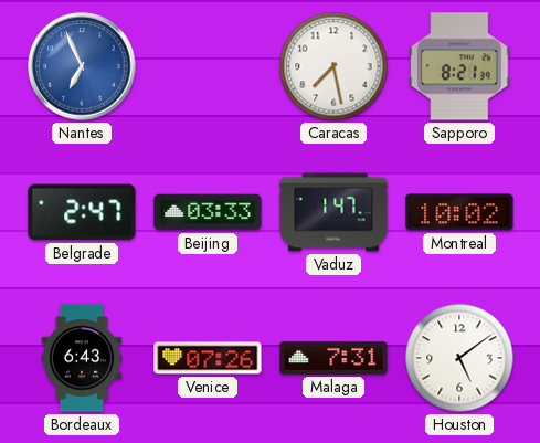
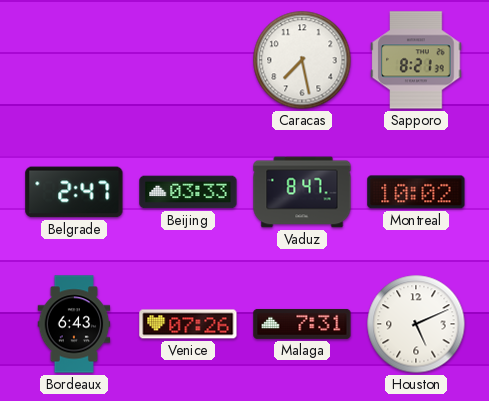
Nantes: 6:56 -> none (82, 66)
Vaduz: 1:47 -> 8:47 (302, 192)
Houston: 5:09 -> 5:11 (416, 324)
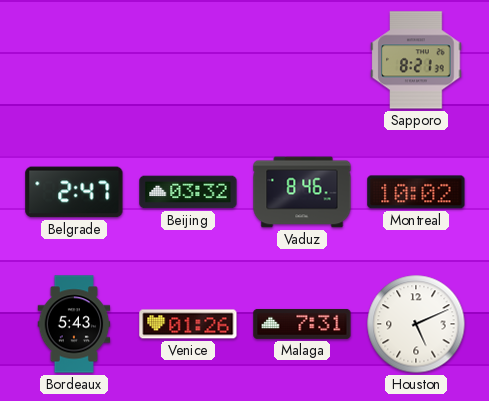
Caracas: 7:28 -> none (302, 60)
Beijing: 03:33 -> 03:32 (188, 192)
Vaduz: 8:47 -> 8:46 (302, 192)
Bordeaux: 6:43 -> 5:43 (74, 324)
Venice: 07:26 -> 01:26 (188, 324)
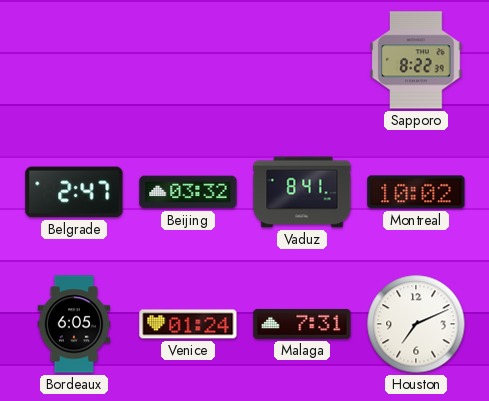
Sapporo: 8:21 -> 8:22 (416, 60)
Vaduz: 8:46 -> 8:41 (302, 192)
Bordeaux: 5:43 -> 6:05 (74, 324)
Venice: 01:26 -> 01:24 (188, 324)
Houston: 5:11 -> 7:11 (416, 324)
